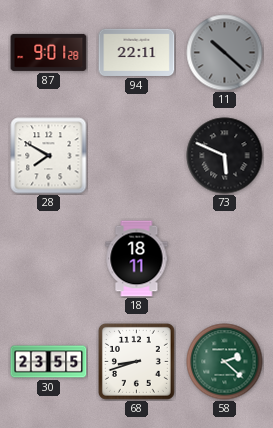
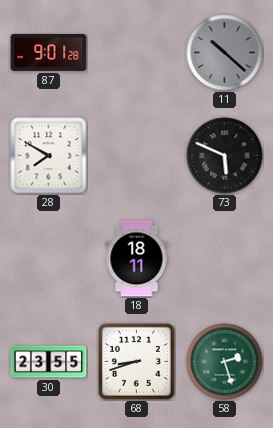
94: 22:11 -> none (137, 52)
58: 2:22 -> 2:27 (225, 362)
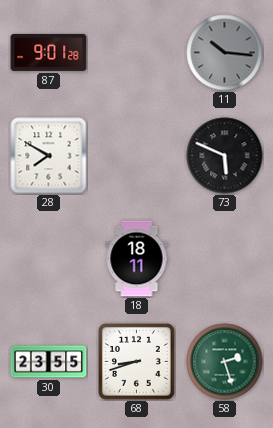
11: 10:22 -> 10:16 (225, 53)
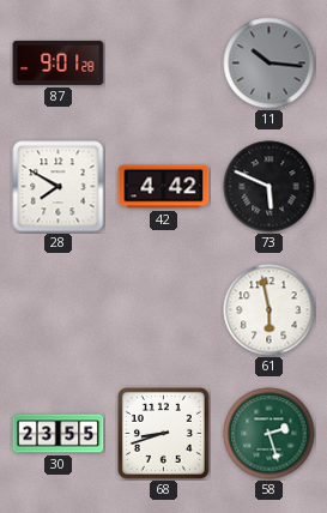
42: none -> 4:42 (164, 187)
18: 18:11 -> none (137, 259)
61: none -> 5:58 (270, 310)
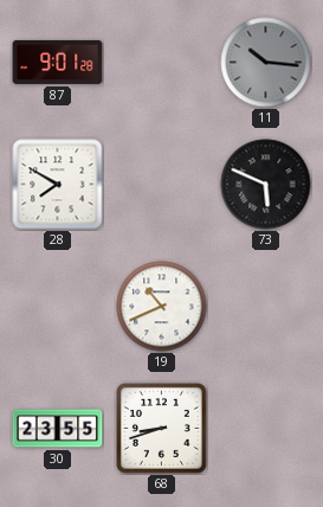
42: 4:42 -> none (164, 187)
19: none -> 10:41 (162, 307)
61: 5:58 -> none (270, 310)
58: 2:27 -> none (270, 434)
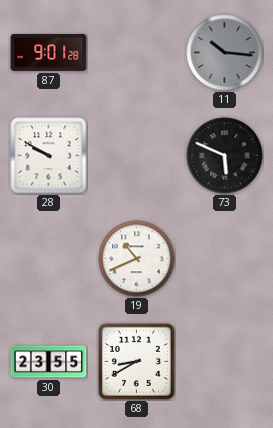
28: 7:50 -> 9:50 (49, 156)
68: 8:42 -> 8:40 (136, 361)
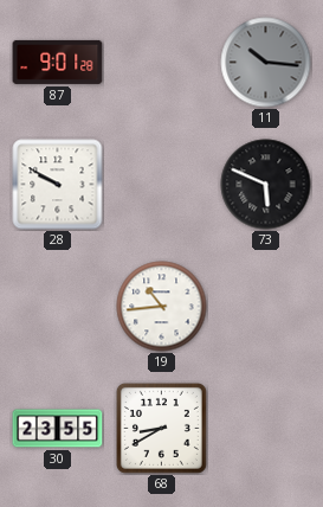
19: 10:41 -> 10:44 (162, 307)
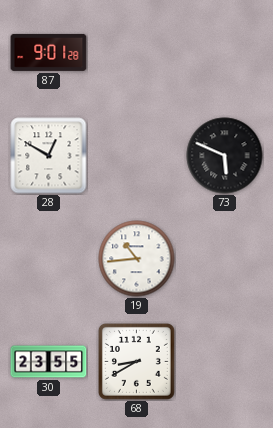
11: 10:16 -> none (266, 63)
28: 9:50 -> 12:50 (49, 156)
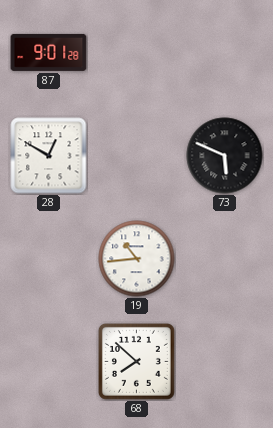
30: 23:55 -> none (49, 362)
68: 8:40 -> 7:52 (136, 361)
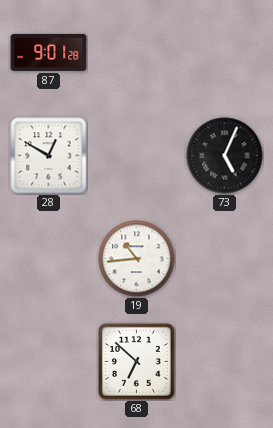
73: 5:49 -> 5:04 (225, 156)
68: 7:52 -> 6:52 (136, 361)
